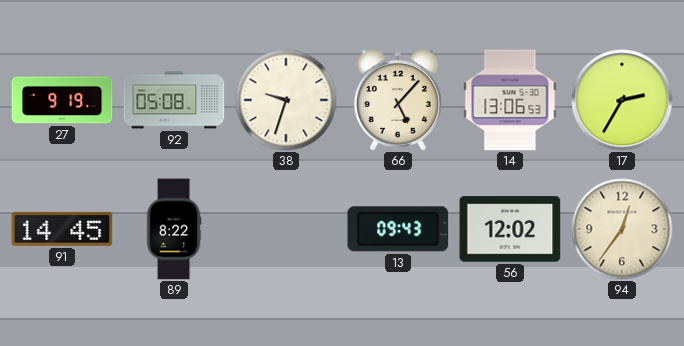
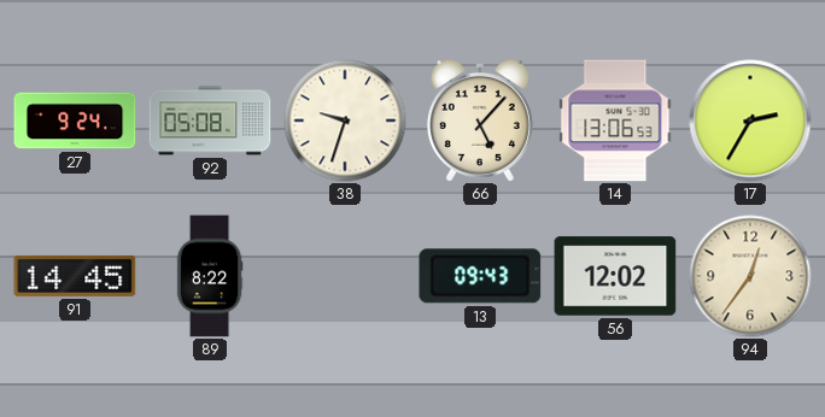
27: 9:19 -> 9:24 (75, 121)
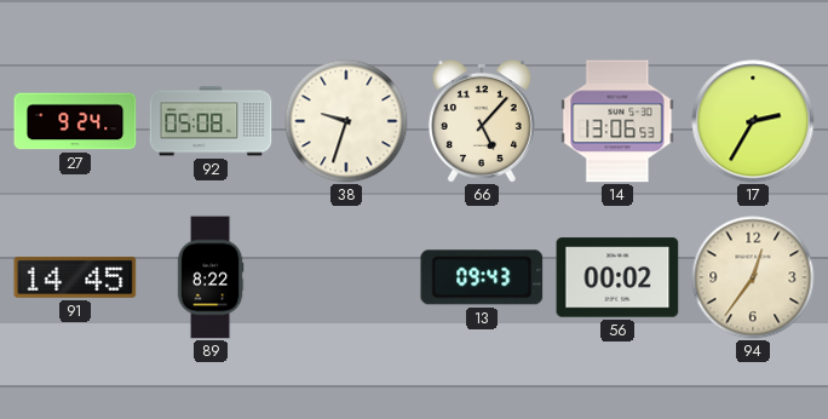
56: 12:02 -> 00:02 (617, 277)
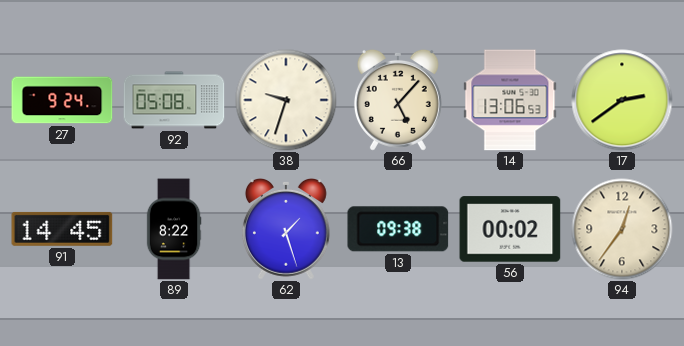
17: 2:35 -> 2:39 (622, 100)
62: none -> 1:27 (286, 229)
13: 09:43 -> 09:38 (398, 229)
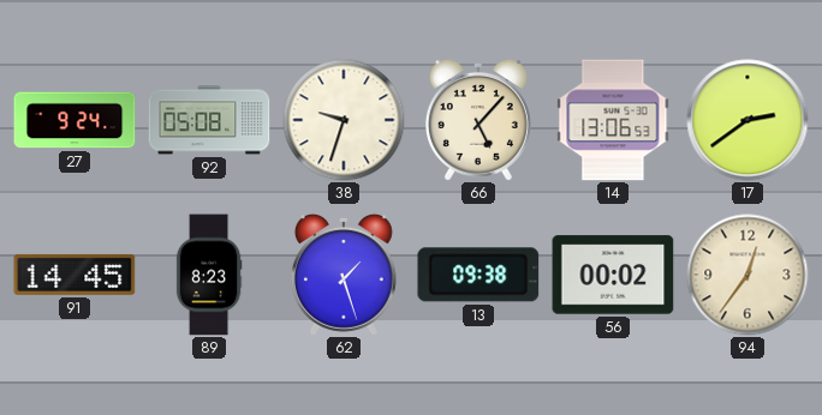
89: 8:22 -> 8:23 (209, 275)
